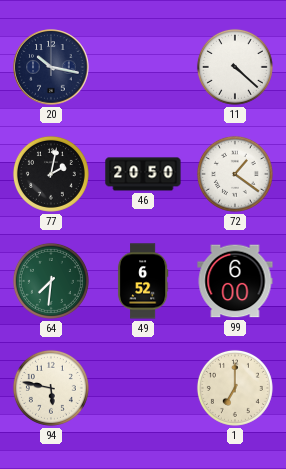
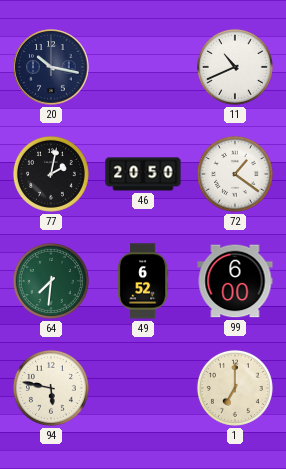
11: 4:22 -> 10:41 (235, 67)
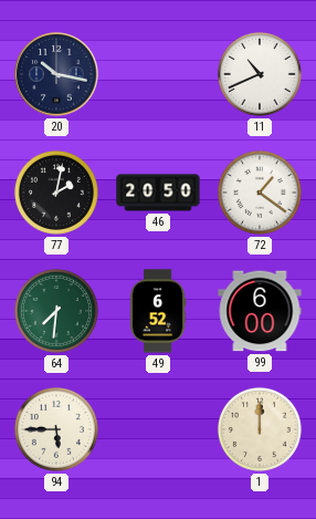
94: 5:47 -> 5:45 (56, 429)
1: 7:00 -> 12:00 (260, 429)
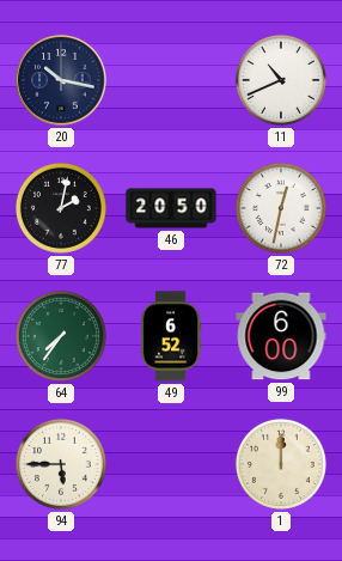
72: 1:21 -> 12:32 (281, 208)
64: 7:31 -> 7:36 (61, 336)
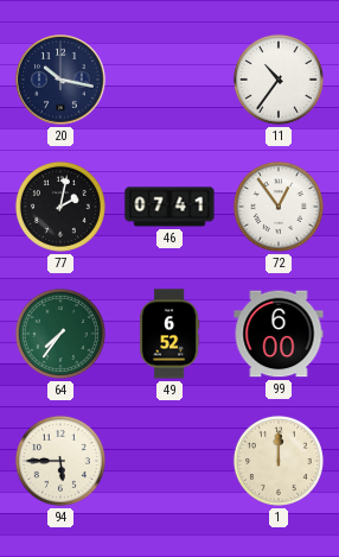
11: 10:41 -> 10:36 (279, 80)
46: 20:50 -> 07:41 (170, 207)
72: 12:32 -> 12:54 (279, 207)
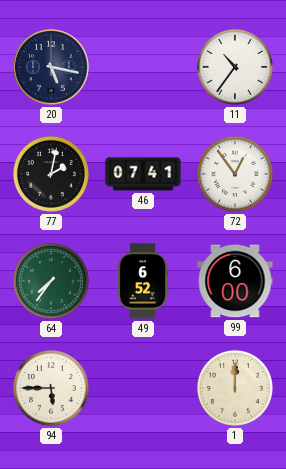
20: 10:17 -> 5:17 (51, 67)
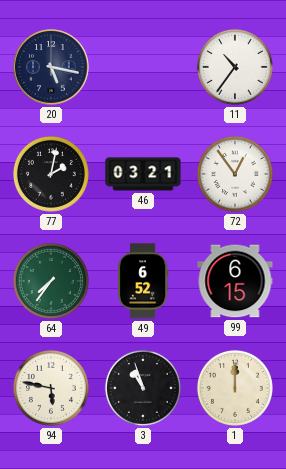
46: 07:41 -> 03:21 (143, 174)
99: 6:00 -> 6:15 (235, 281)
94: 5:45 -> 5:47 (51, 388)
3: none -> 10:57 (143, 388)
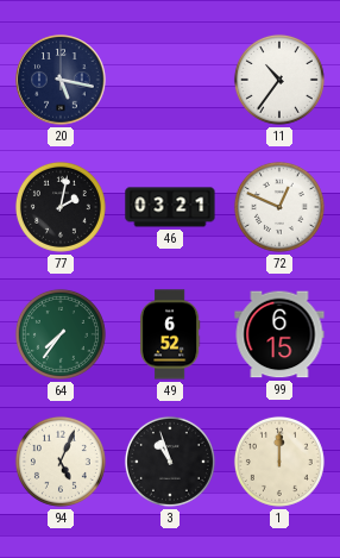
72: 12:54 -> 12:49 (279, 207)
94: 5:47 -> 5:04 (61, 462)
